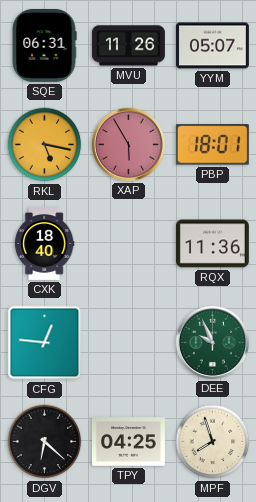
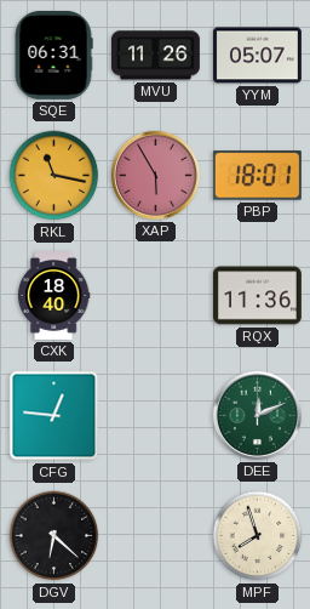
RKL: 5:17 -> 11:17 (54, 176)
DEE: 9:56 -> 12:11 (257, 415)
TPY: 04:25 -> none (128, 442)
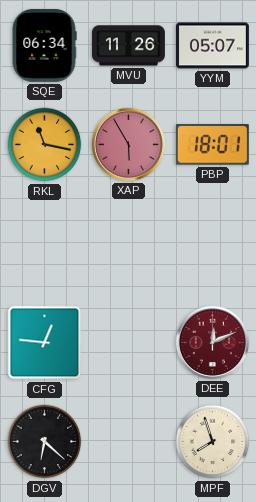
SQE: 06:31 -> 06:34 (44, 45)
CXK: 18:40 -> none (53, 296)
RQX: 11:36 -> none (257, 296)
DEE dial: green -> burgundy (212, 342)
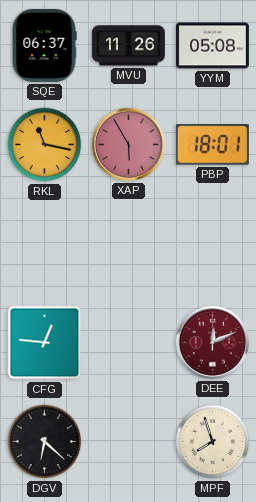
SQE: 06:34 -> 06:37 (44, 45)
YYM: 05:07 -> 05:08 (212, 46)
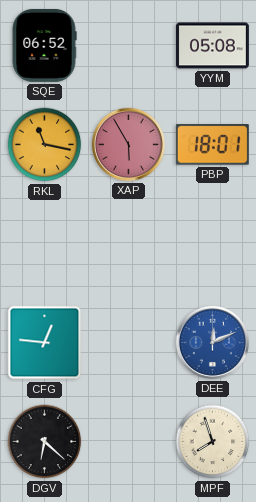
SQE: 06:37 -> 06:52 (44, 45)
MVU: 11:26 -> none (128, 46)
DEE dial: burgundy -> blue (212, 342)
